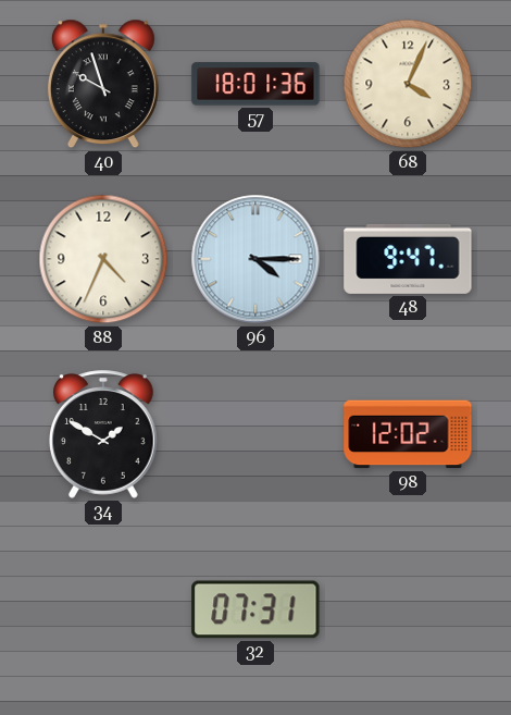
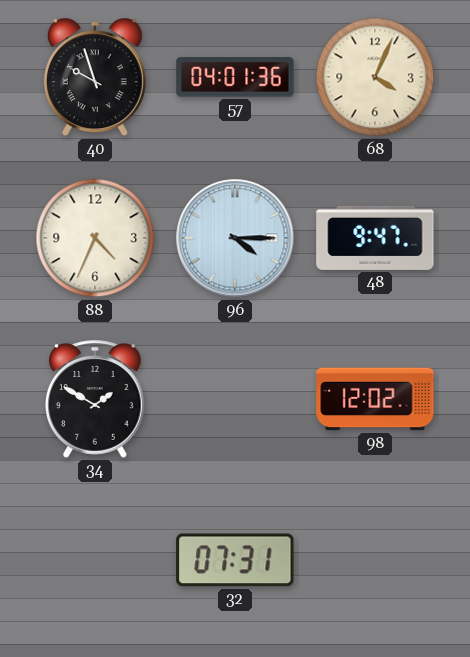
57: 18:01 -> 04:01 (235, 77)
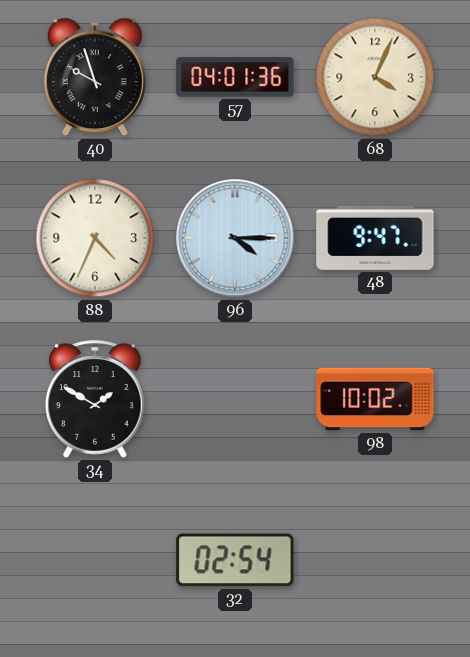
98: 12:02 -> 10:02 (375, 399)
32: 07:31 -> 02:54 (235, 560)
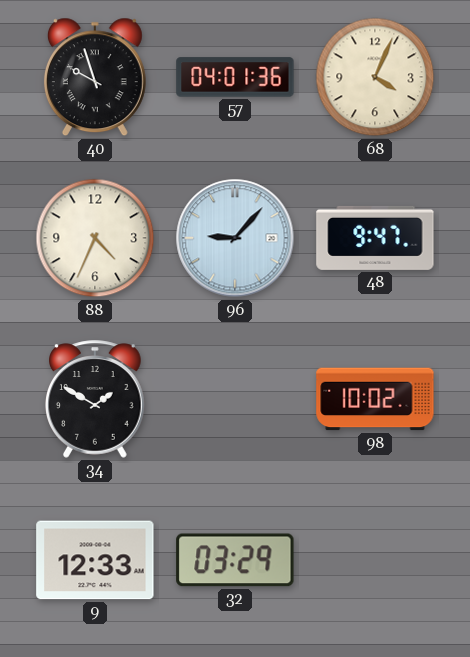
96: 4:15 -> 9:07 (235, 238)
9: none -> 12:33 (95, 560)
32: 02:54 -> 03:29 (235, 560)
